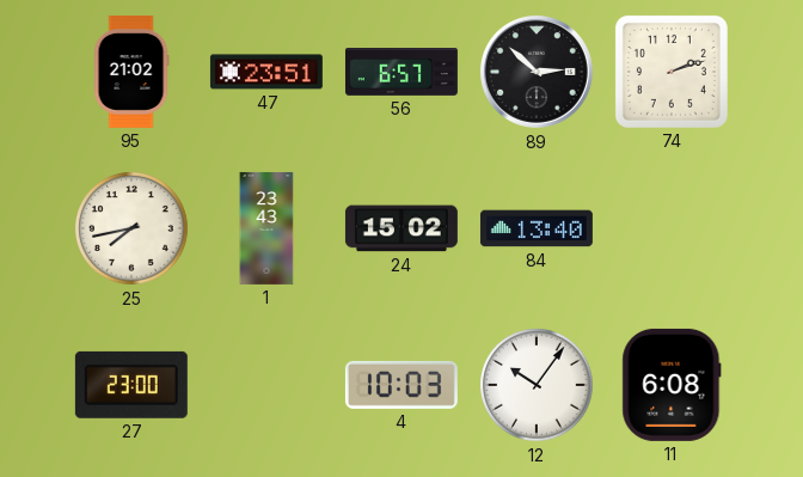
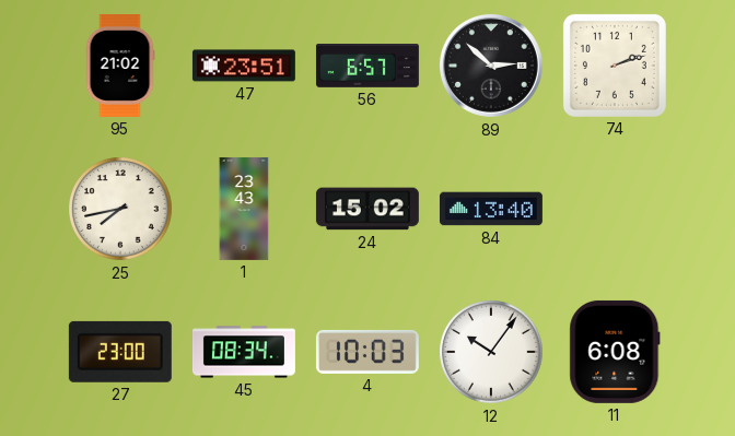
45: none -> 08:34 (244, 352)
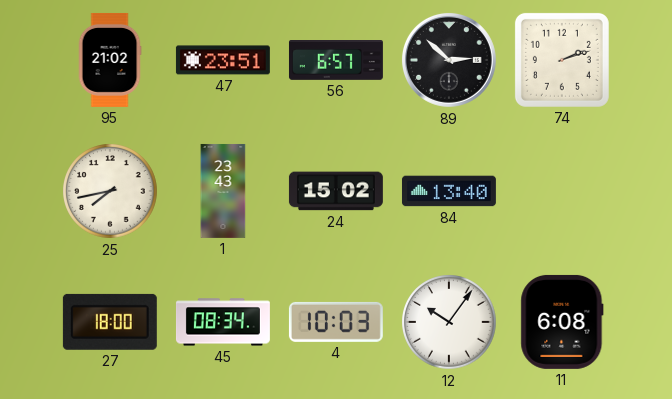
27: 23:00 -> 18:00 (110, 322)
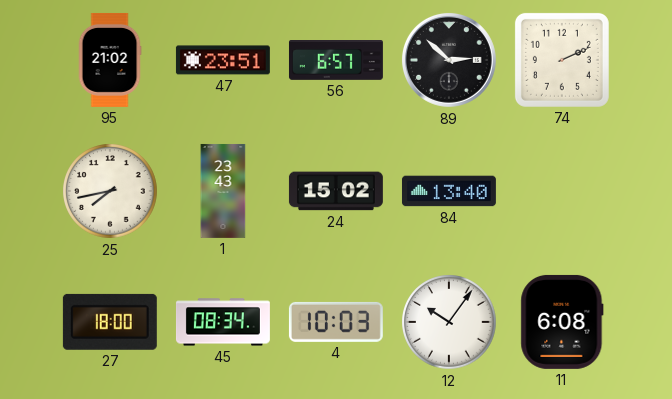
74: 2:12 -> 2:11 (562, 60)
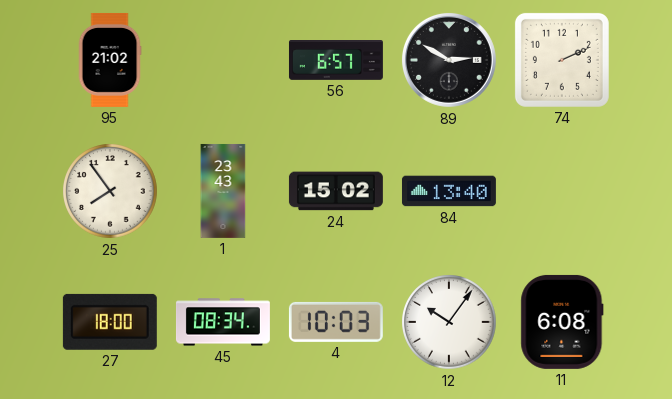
47: 23:51 -> none (223, 60)
89: 2:52 -> 2:50 (449, 60)
25: 7:43 -> 7:54 (110, 191)
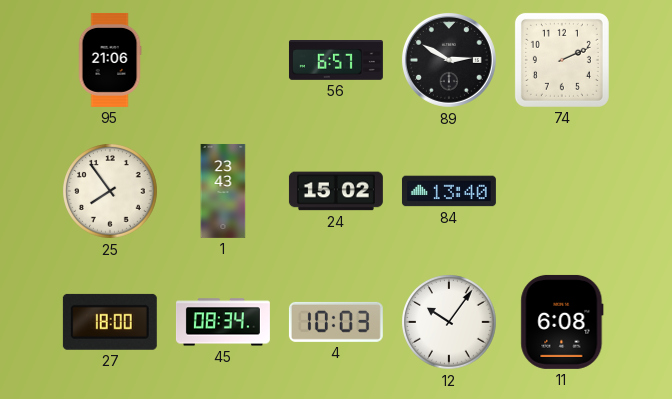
95: 21:02 -> 21:06 (110, 60)
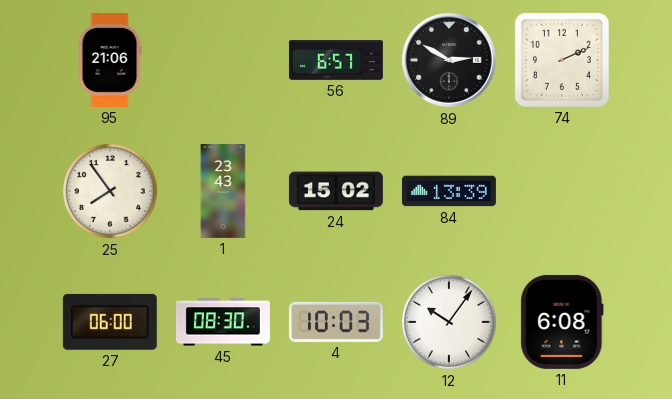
84: 13:40 -> 13:39 (449, 191)
27: 18:00 -> 06:00 (110, 322)
45: 08:34 -> 08:30 (223, 322)
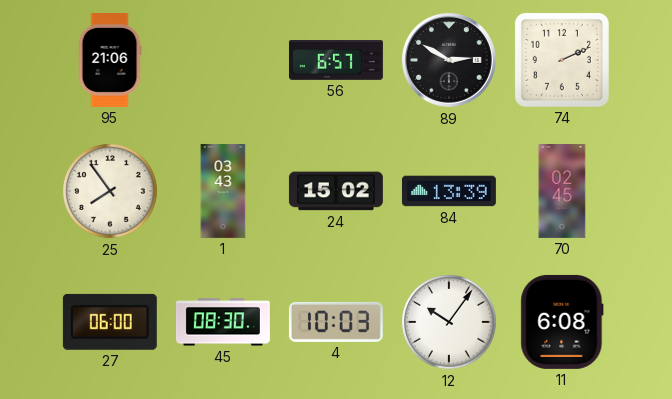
1: 23:43 -> 03:43 (223, 191)
70: none -> 02:45 (562, 191)
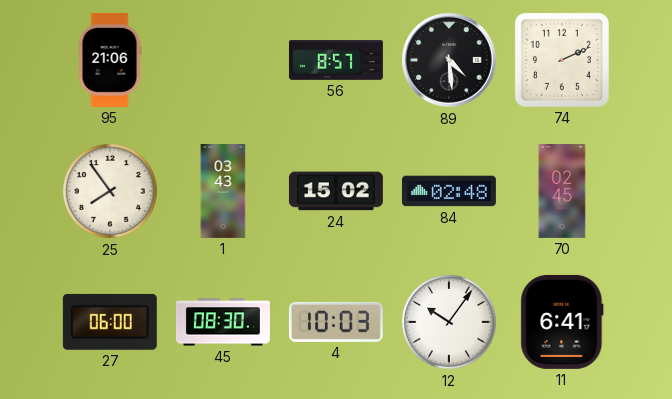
56: 6:57 -> 8:57 (336, 61)
89: 2:50 -> 4:29 (449, 60)
84: 13:39 -> 02:48 (449, 191)
11: 6:08 -> 6:41 (562, 322)
